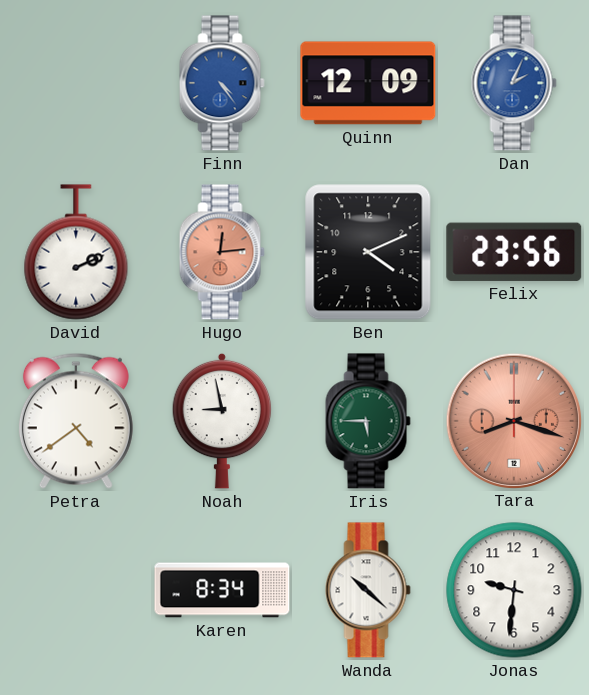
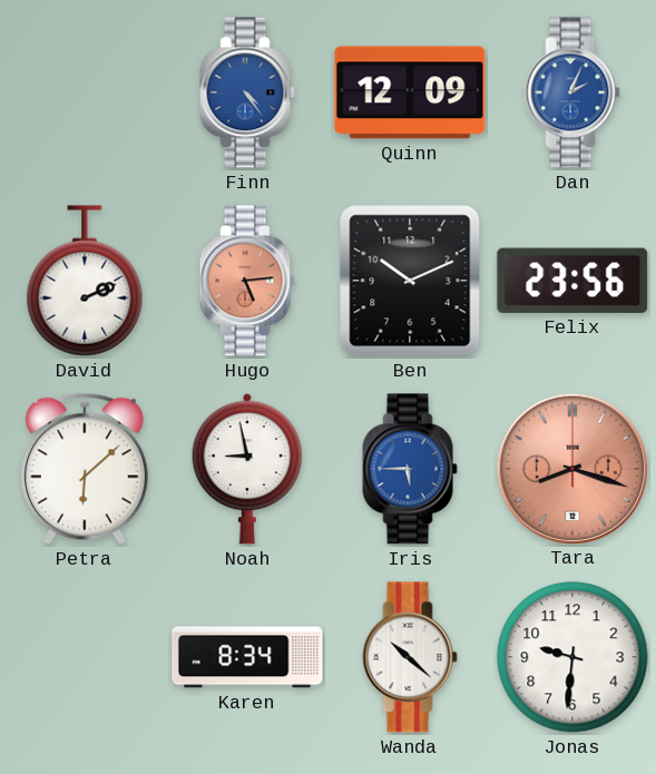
Hugo: 12:14 -> 5:14 (247, 281)
Ben: 4:11 -> 10:11 (410, 281)
Petra: 4:39 -> 6:08 (85, 469)
Iris dial: green -> blue (410, 469)
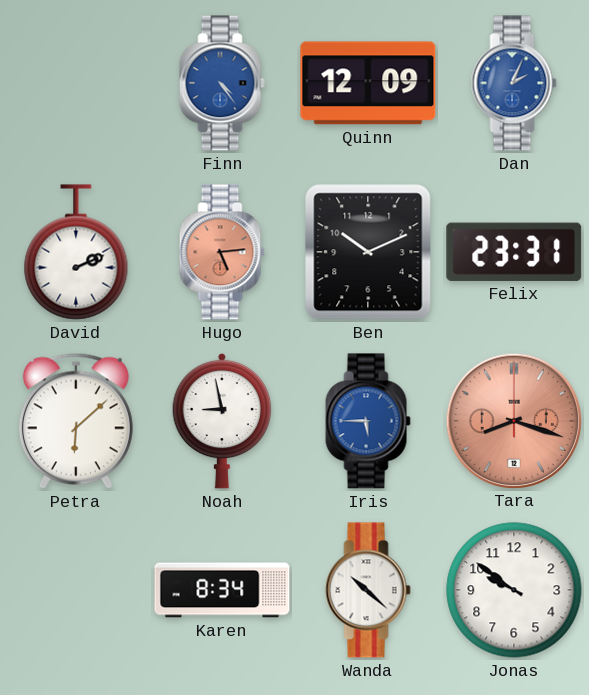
Felix: 23:56 -> 23:31 (514, 252)
Jonas: 9:31 -> 9:51 (514, 590)
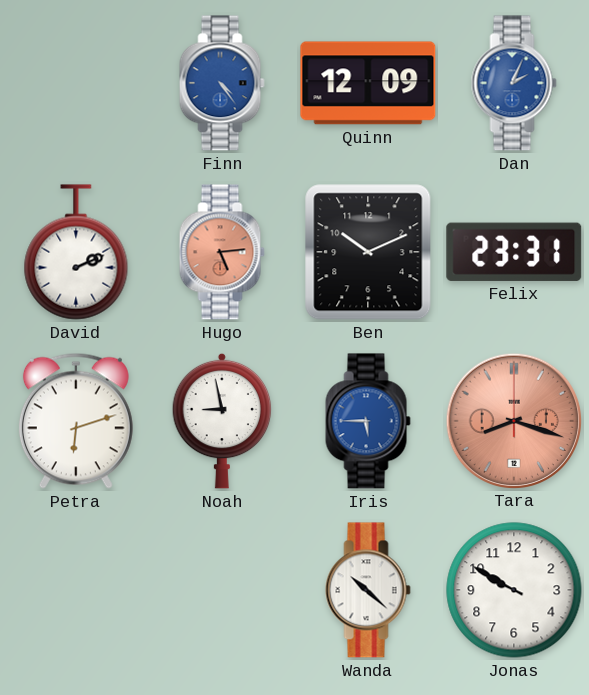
Petra: 6:08 -> 6:12 (76, 421)
Karen: 8:34 -> none (222, 590)
Jonas: 9:51 -> 9:50 (514, 590)
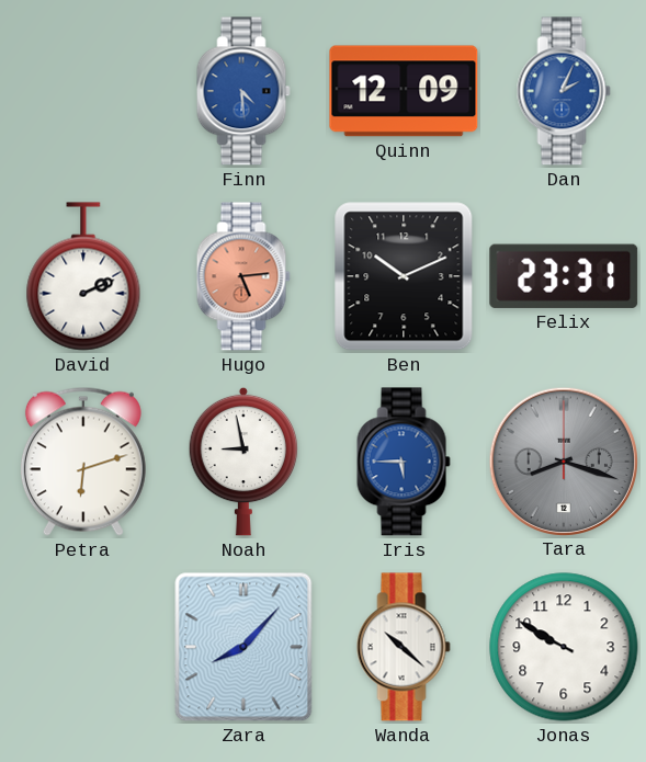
Finn: 4:24 -> 4:29 (243, 91)
Tara dial: salmon -> grey (563, 460)
Zara: none -> 8:07 (243, 647)
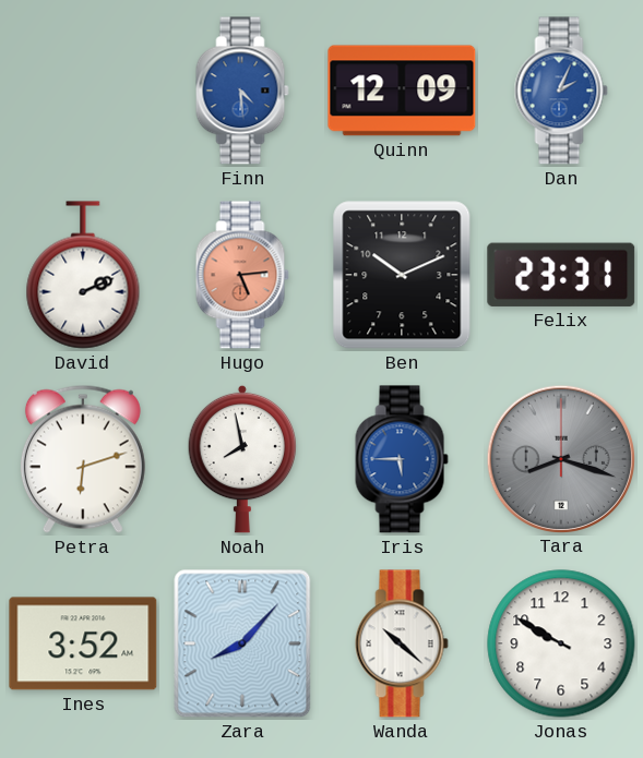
Noah: 8:58 -> 7:58 (242, 459)
Ines: none -> 3:52 (83, 643)
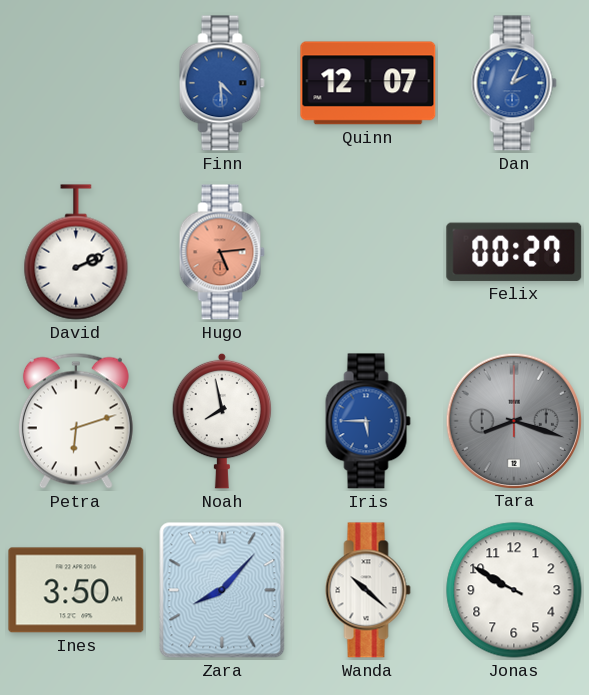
Quinn: 12:09 -> 12:07 (368, 83)
Ben: 10:11 -> none (402, 275)
Felix: 23:31 -> 00:27 (514, 252)
Ines: 3:52 -> 3:50 (76, 590)
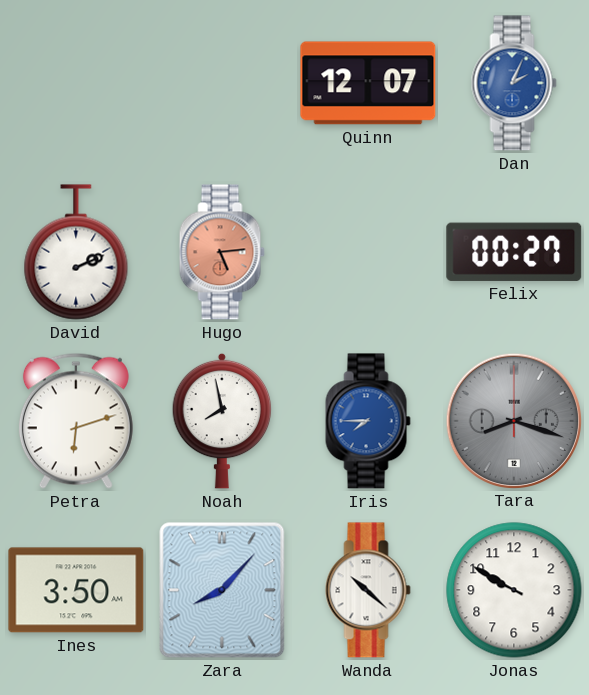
Finn: 4:29 -> none (222, 83)
Iris: 5:45 -> 7:45 (368, 421)
